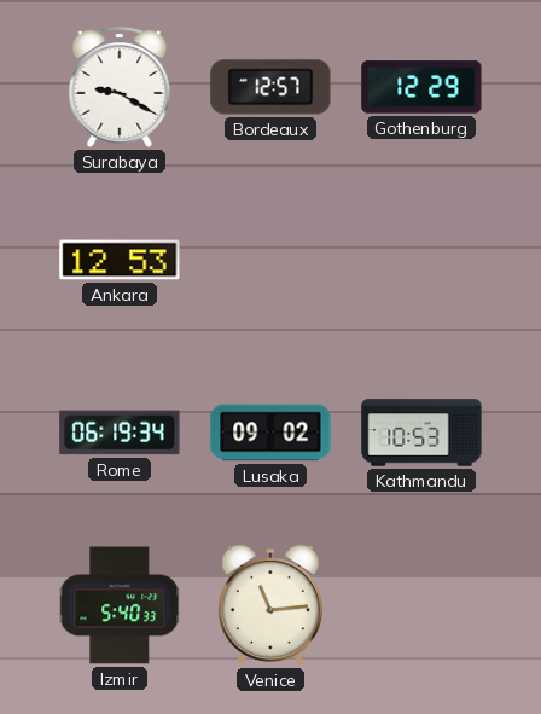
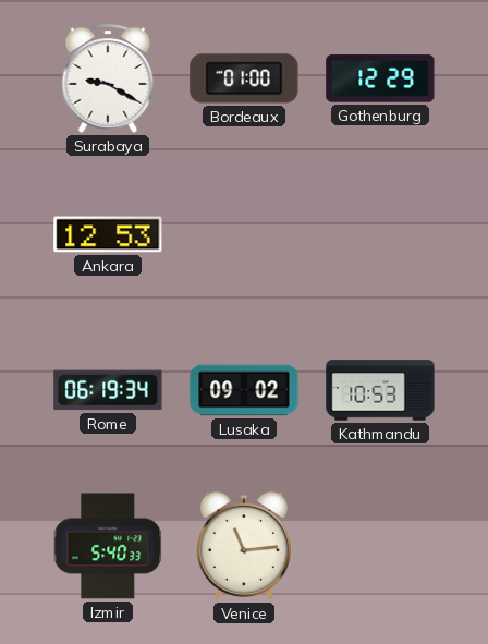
Bordeaux: 12:57 -> 01:00 (244, 78)
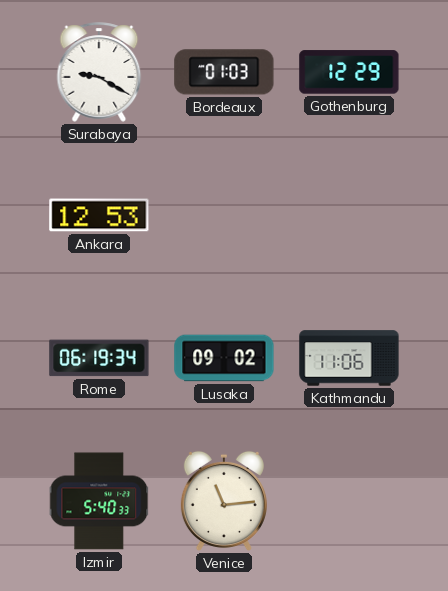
Bordeaux: 01:00 -> 01:03 (224, 72)
Kathmandu: 10:53 -> 11:06 (349, 358)
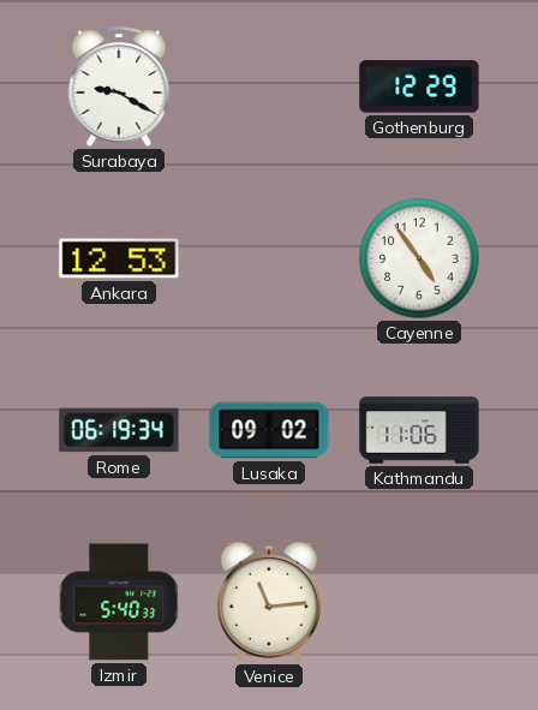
Bordeaux: 01:03 -> none (224, 72)
Cayenne: none -> 4:54 (419, 258)
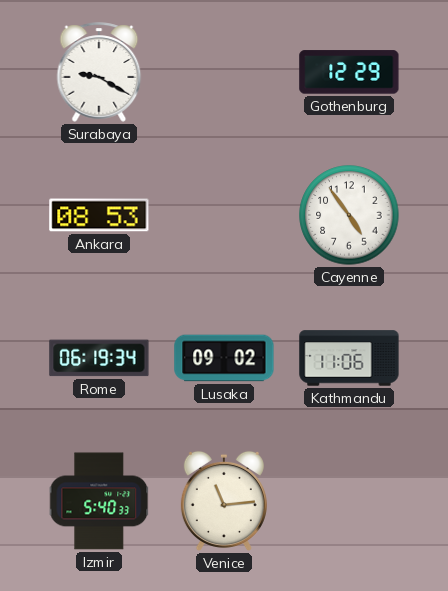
Ankara: 12:53 -> 08:53 (99, 215)
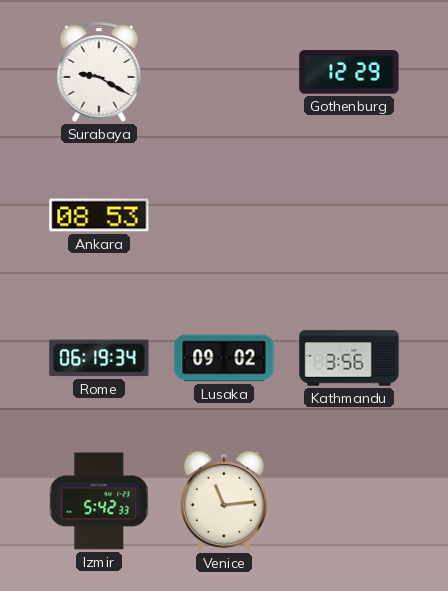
Cayenne: 4:54 -> none (349, 215)
Kathmandu: 11:06 -> 3:56 (349, 358)
Izmir: 5:40 -> 5:42 (99, 501)
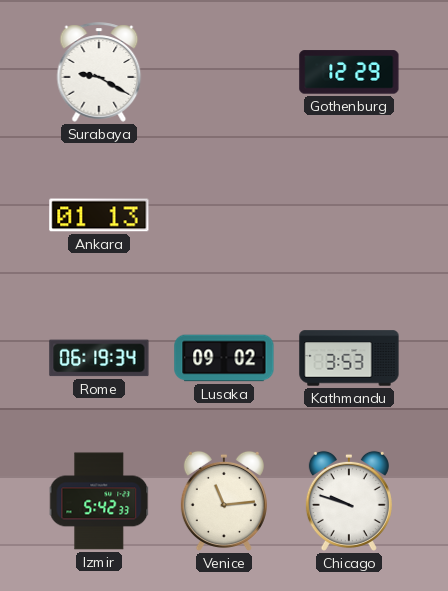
Ankara: 08:53 -> 01:13 (99, 215)
Kathmandu: 3:56 -> 3:53 (349, 358)
Chicago: none -> 9:48 (349, 501)
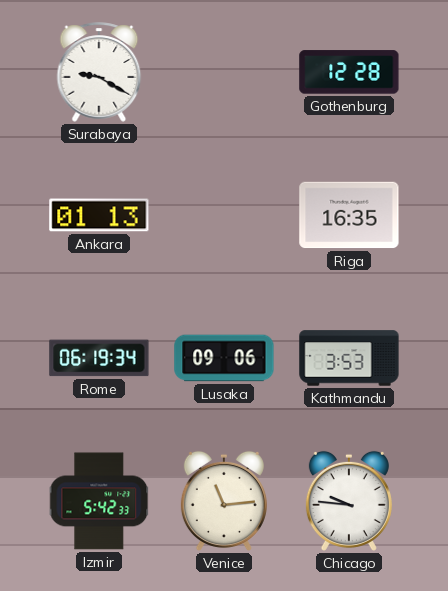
Gothenburg: 12:29 -> 12:28 (349, 72)
Riga: none -> 16:35 (349, 215)
Lusaka: 09:02 -> 09:06 (224, 358)
Chicago: 9:48 -> 9:46 (349, 501)
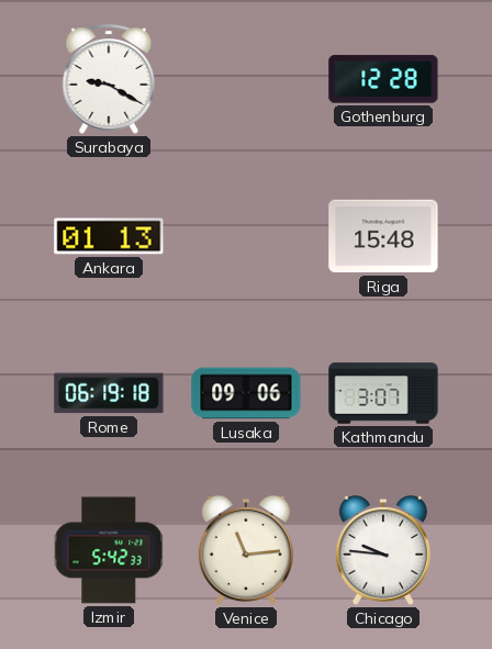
Riga: 16:35 -> 15:48 (383, 236)
Rome: 06:19:34 -> 06:19:18 (109, 393)
Kathmandu: 3:53 -> 3:07 (383, 393)
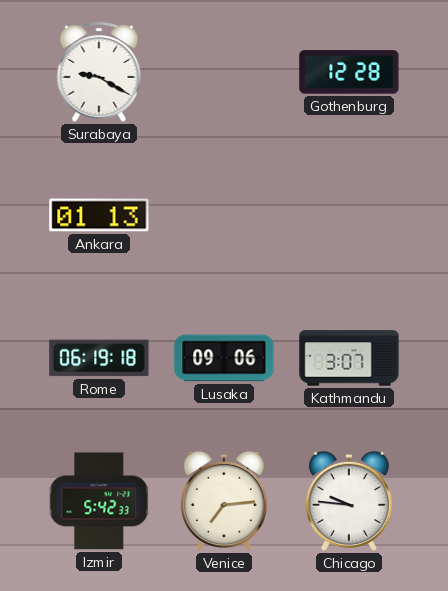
Riga: 15:48 -> none (383, 236)
Venice: 11:14 -> 7:14 (224, 501)
